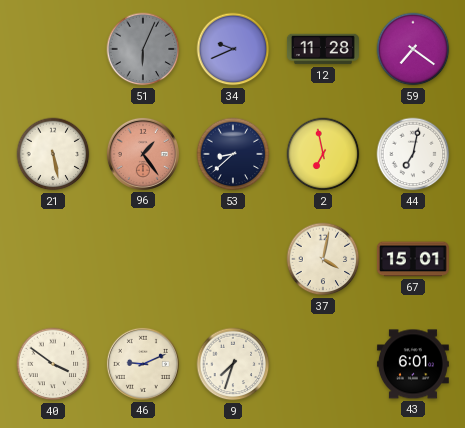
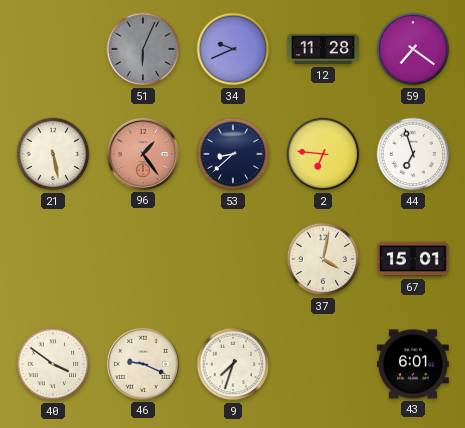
2: 6:58 -> 6:46 (323, 154)
44: 7:02 -> 6:57 (413, 154)
46: 9:11 -> 9:19 (143, 364)
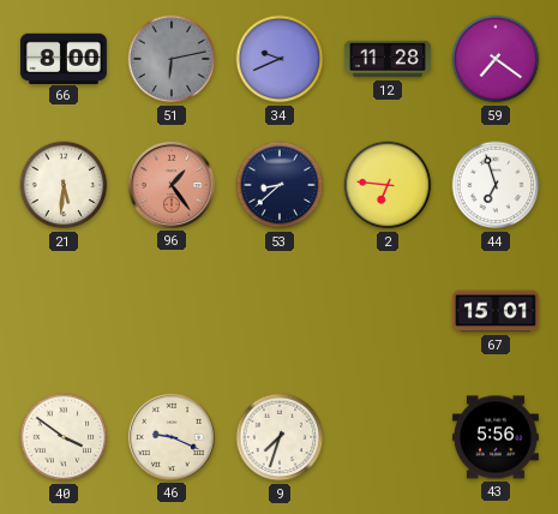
66: none -> 8:00 (64, 58)
51: 6:04 -> 6:13 (172, 59)
21: 5:28 -> 5:31 (64, 185)
37: 4:02 -> none (323, 259)
43: 6:01 -> 5:56 (496, 437)
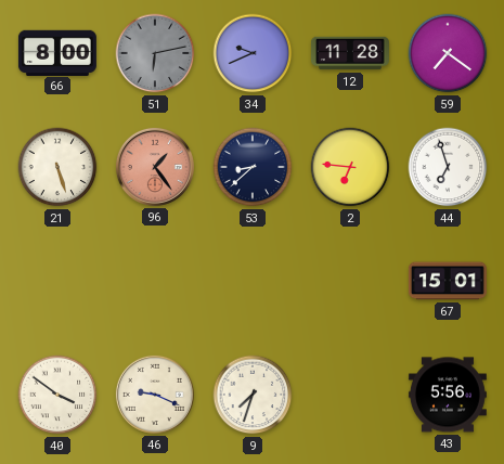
21: 5:31 -> 5:27 (57, 167)
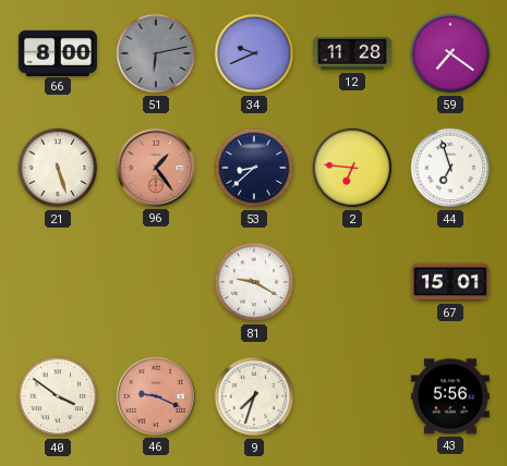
81: none -> 9:20 (254, 282)
46 dial: cream -> salmon (156, 396)
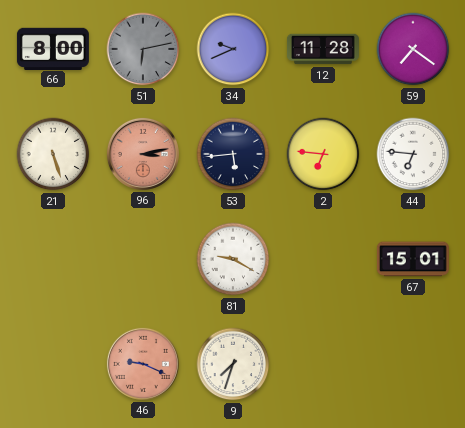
96: 1:24 -> 3:13 (143, 154)
53: 8:38 -> 5:44 (233, 154)
44: 6:57 -> 6:46 (413, 154)
40: 3:51 -> none (58, 396)
43: 5:56 -> none (450, 396)
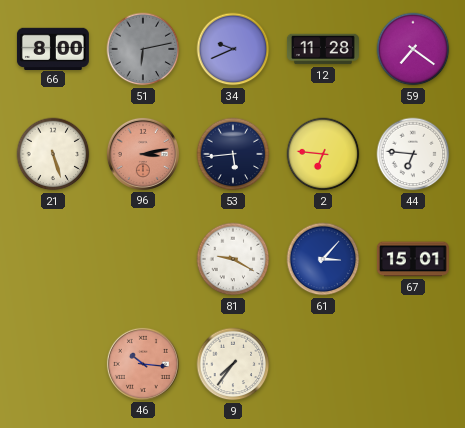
61: none -> 3:07 (323, 259)
46: 9:19 -> 10:16 (143, 364)
9: 7:33 -> 7:36 (233, 364)
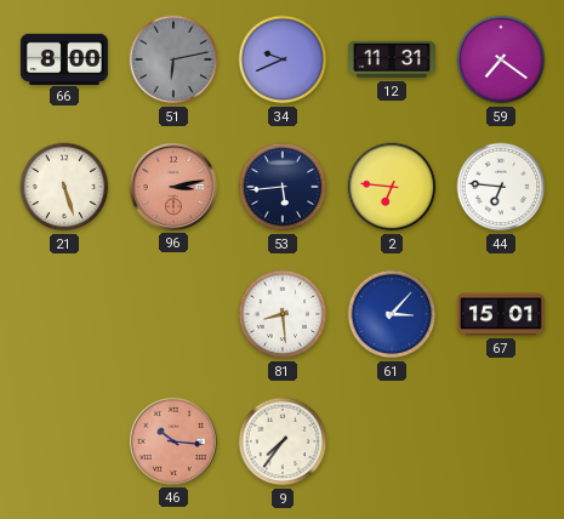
12: 11:28 -> 11:31 (392, 59)
81: 9:20 -> 8:29 (283, 314)
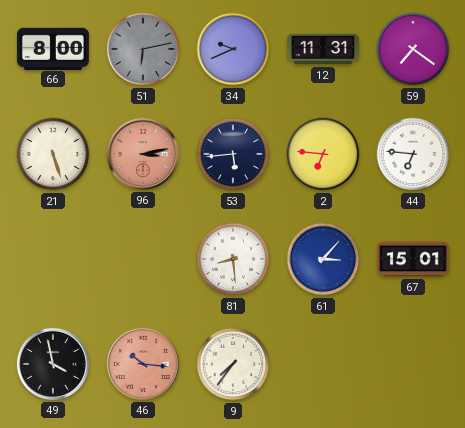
49: none -> 3:58 (53, 364)
